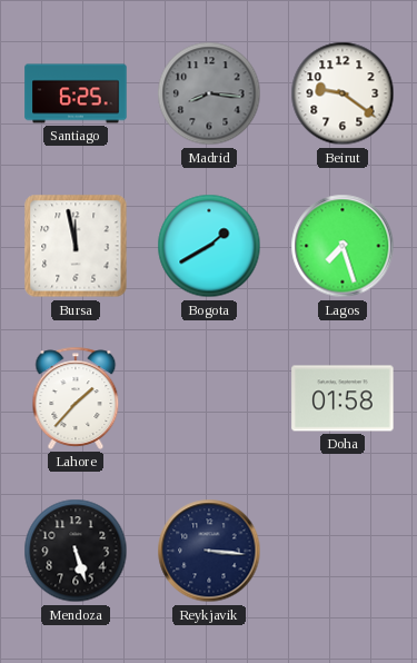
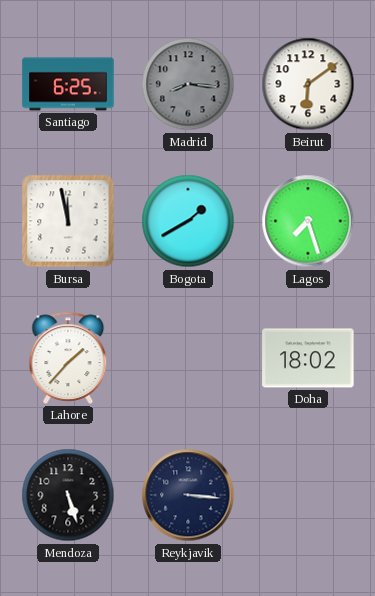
Beirut: 9:21 -> 6:09 (308, 84)
Doha: 01:58 -> 18:02 (308, 358)
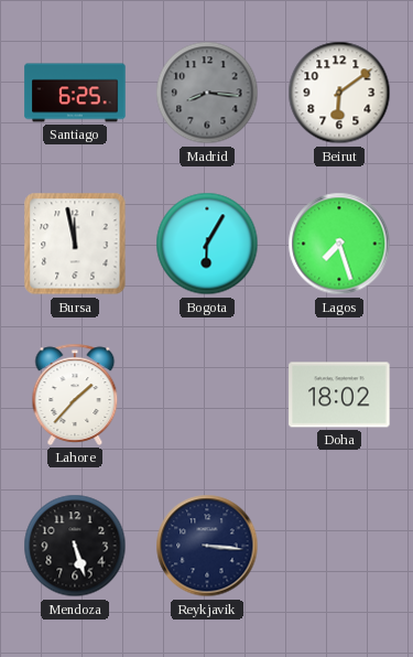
Bogota: 1:40 -> 6:05 (207, 244)
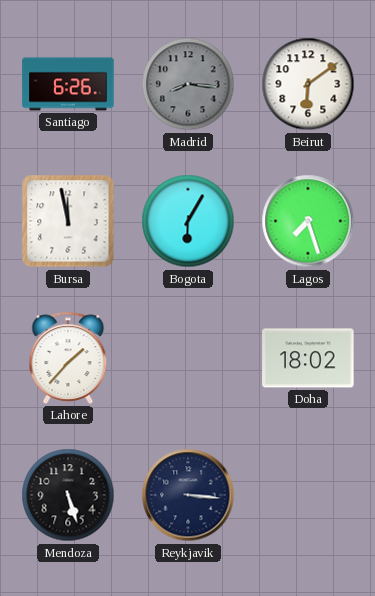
Santiago: 6:25 -> 6:26 (68, 84)
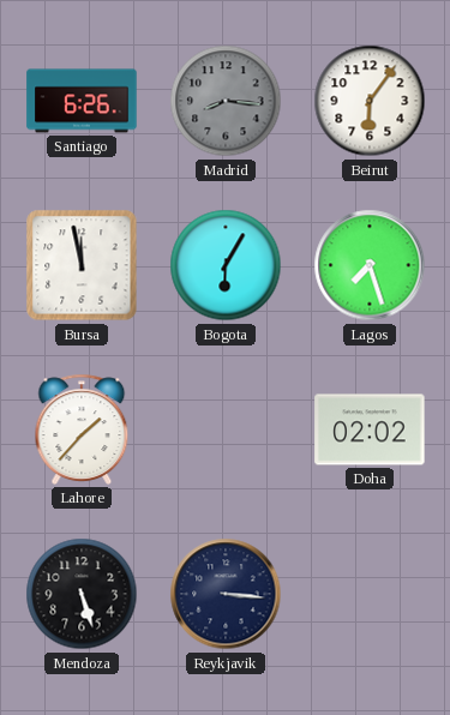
Beirut: 6:09 -> 6:06 (370, 101)
Doha: 18:02 -> 02:02 (370, 429)
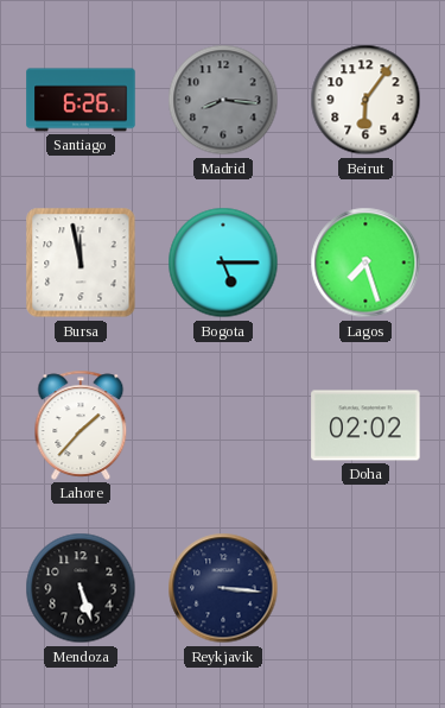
Bogota: 6:05 -> 5:15 (223, 263)
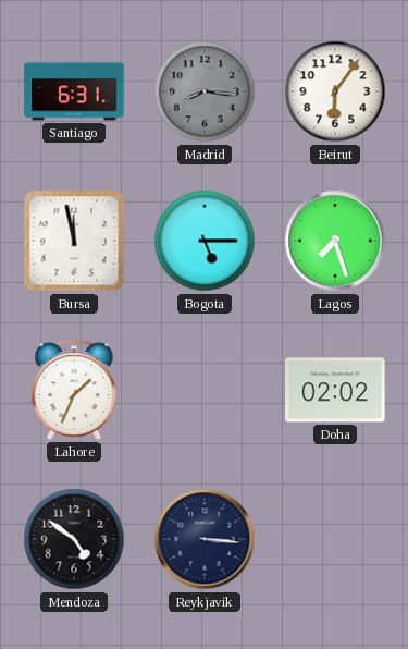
Santiago: 6:26 -> 6:31 (74, 91)
Lahore: 1:37 -> 1:34 (74, 390)
Mendoza: 5:27 -> 4:51 (74, 539)
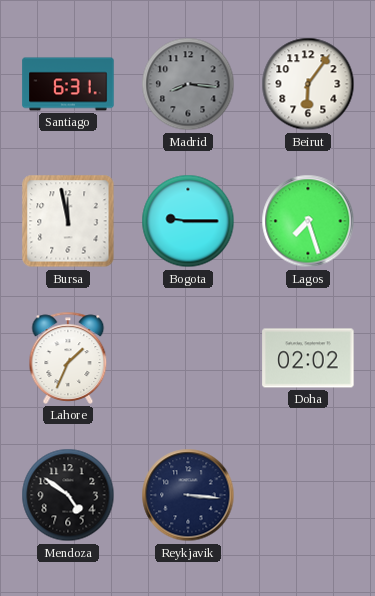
Bogota: 5:15 -> 9:15 (188, 221)
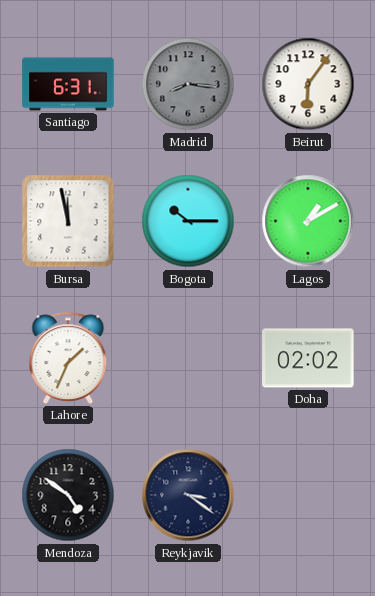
Bogota: 9:15 -> 10:15 (188, 221)
Lagos: 7:27 -> 1:10 (308, 221)
Reykjavik: 3:16 -> 3:21 (188, 495)
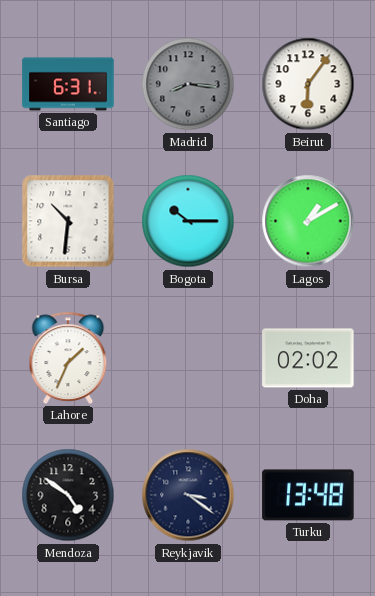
Bursa: 11:58 -> 10:31 (68, 221)
Turku: none -> 13:48 (308, 495)
